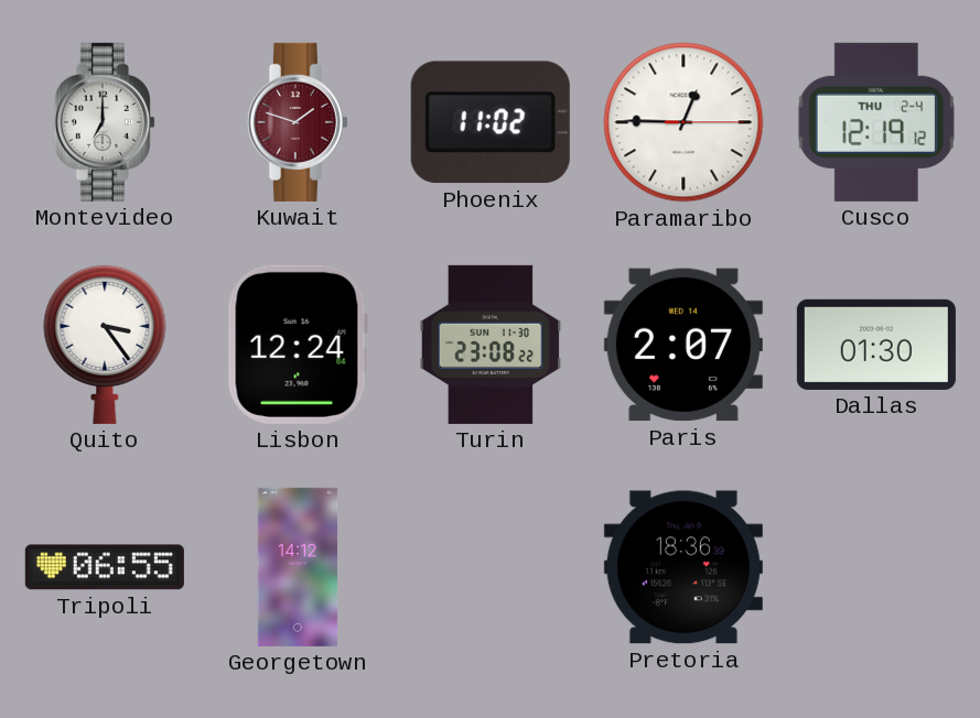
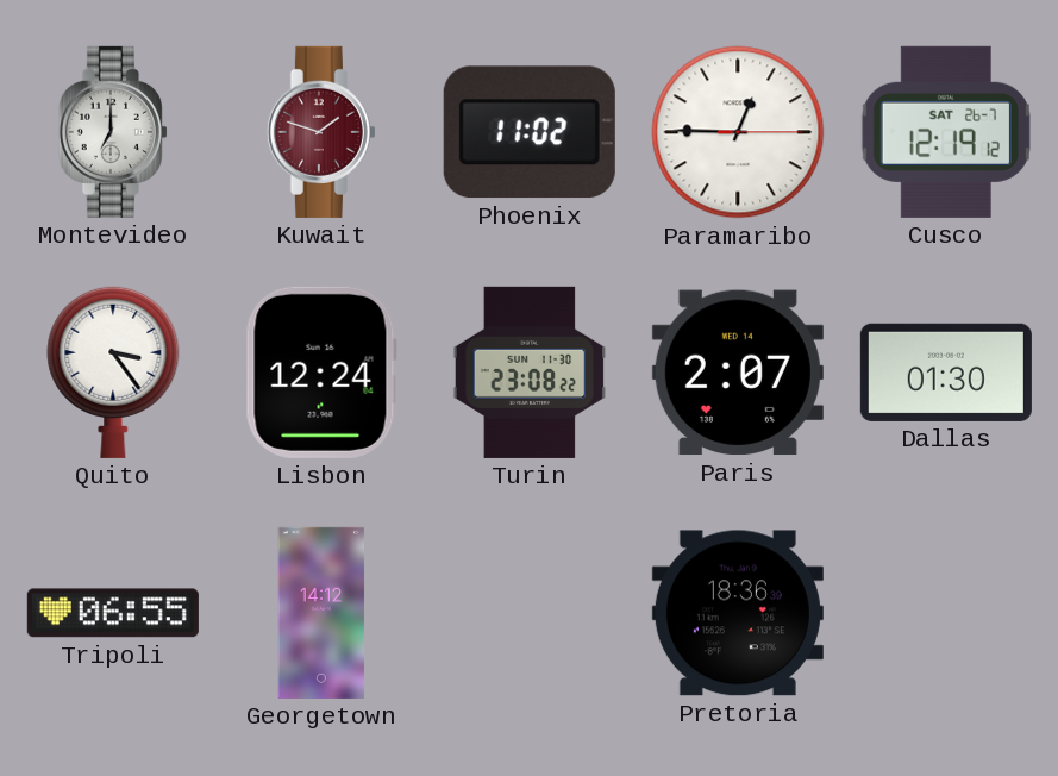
Cusco date: THU 2-4 -> SAT 26-7 (946, 132)
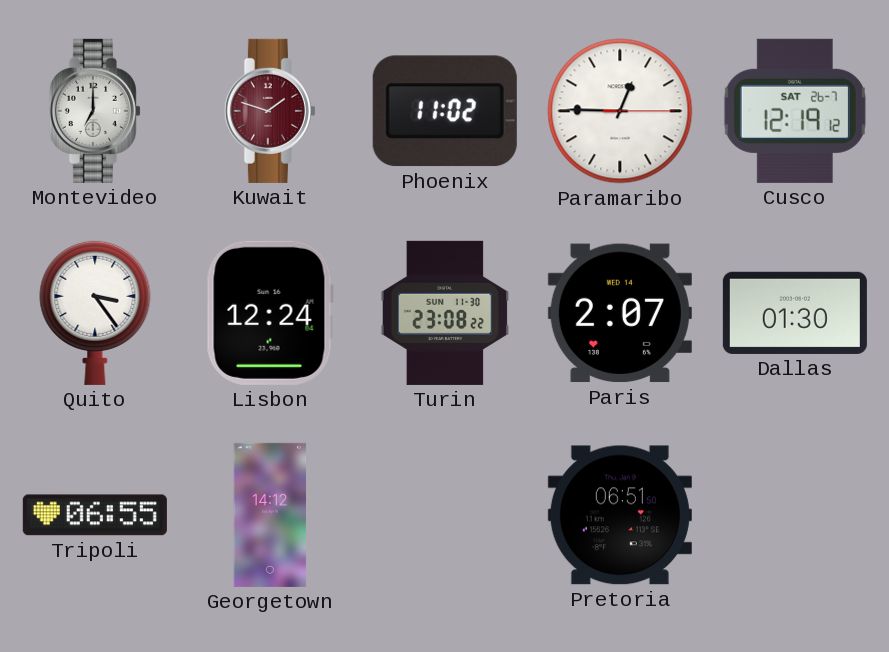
Pretoria: 18:36 -> 06:51 (620, 515)
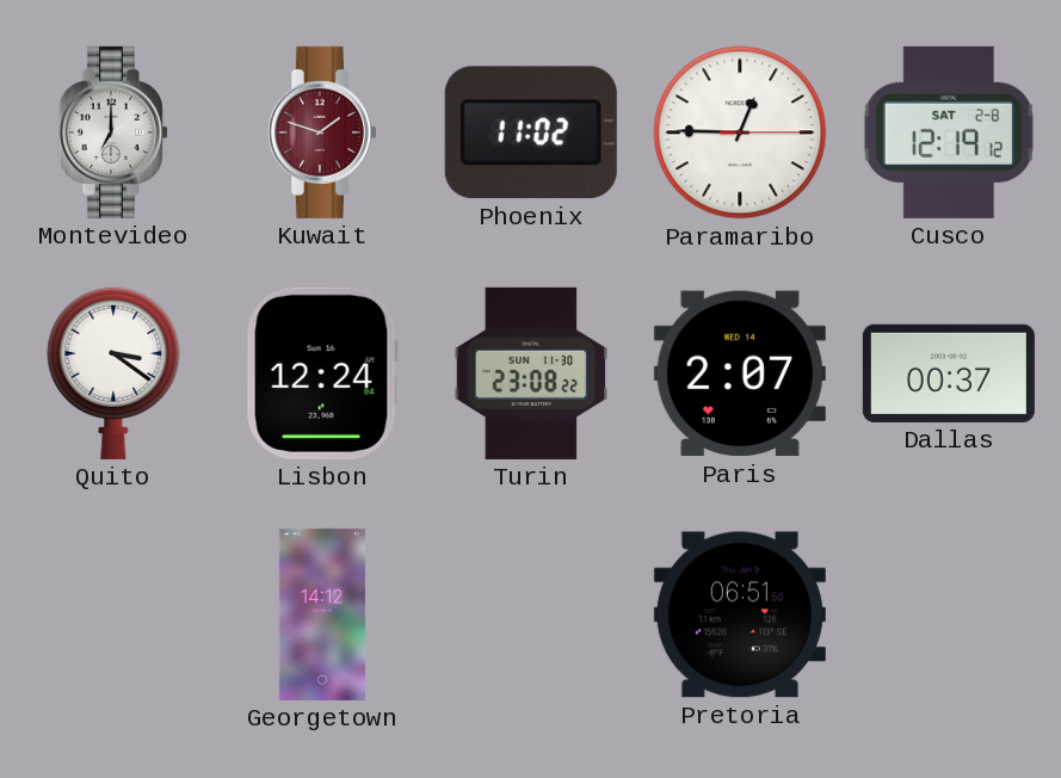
Cusco date: SAT 26-7 -> SAT 2-8 (949, 132)
Quito: 3:24 -> 3:21 (113, 372)
Dallas: 01:30 -> 00:37 (949, 373)
Tripoli: 06:55 -> none (95, 515)
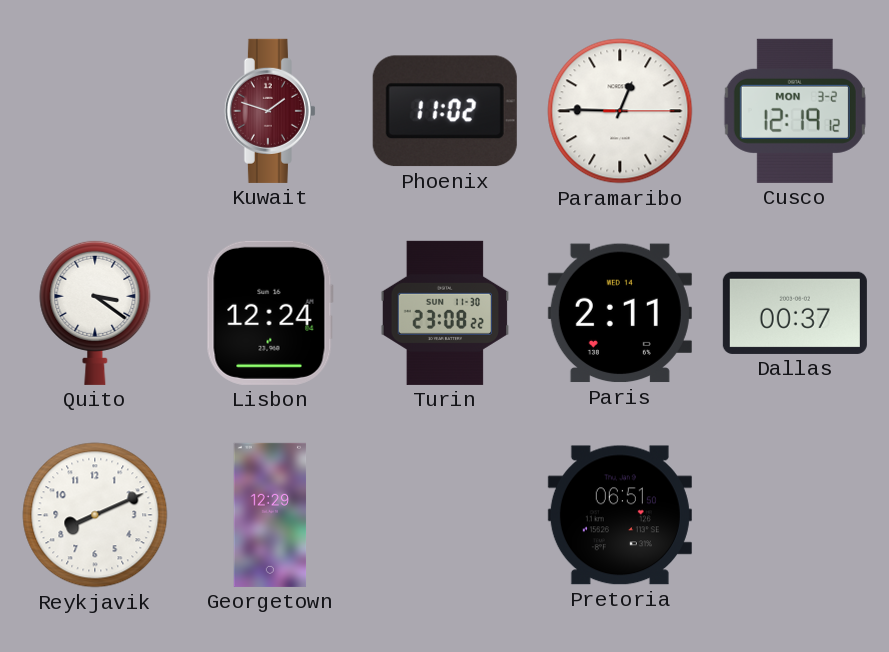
Montevideo: 7:00 -> none (113, 132)
Cusco date: SAT 2-8 -> MON 3-2 (795, 111)
Paris: 2:07 -> 2:11 (620, 313)
Reykjavik: none -> 8:11 (95, 515)
Georgetown: 14:12 -> 12:29 (270, 515)
